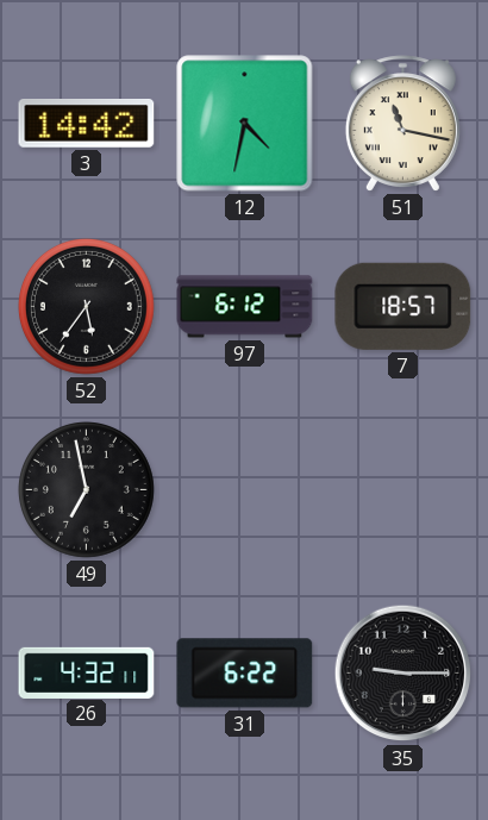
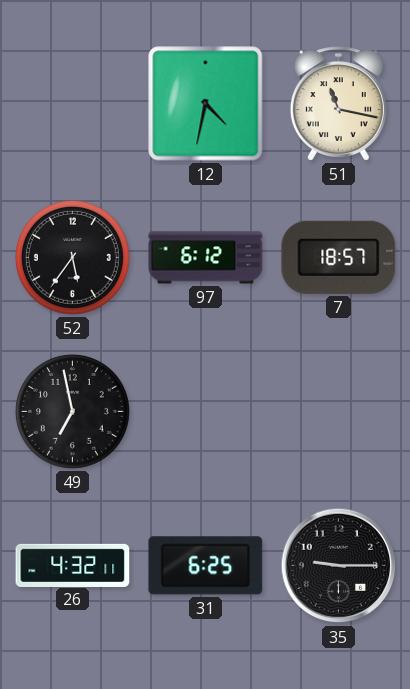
3: 14:42 -> none (87, 124)
31: 6:22 -> 6:25 (206, 566)
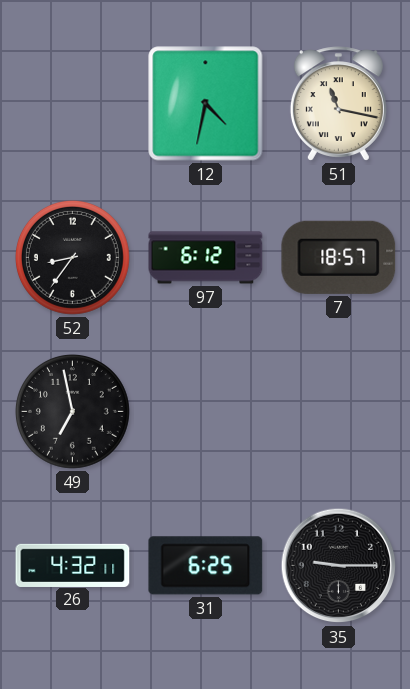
52: 5:36 -> 8:36 (72, 257)
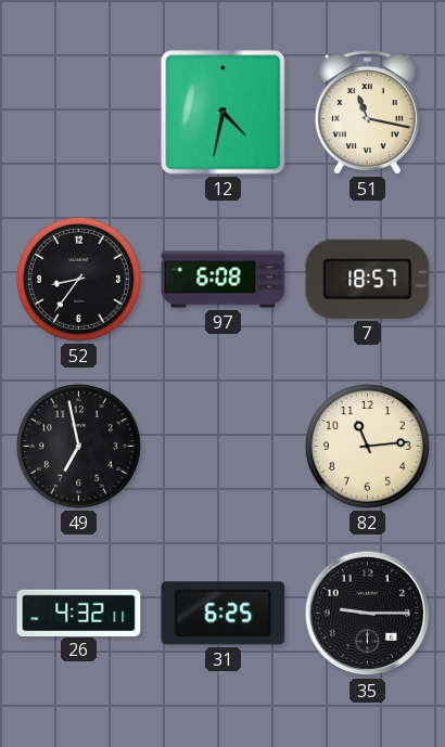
97: 6:12 -> 6:08 (224, 280)
82: none -> 11:14 (367, 446)
